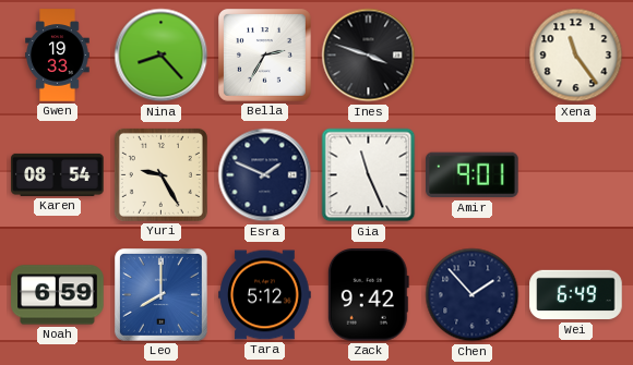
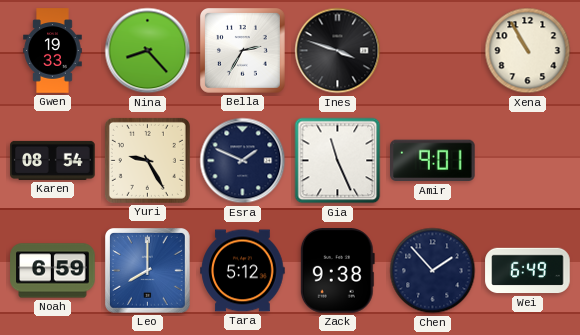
Xena: 11:24 -> 10:55 (528, 51)
Zack: 9:42 -> 9:38 (337, 271)
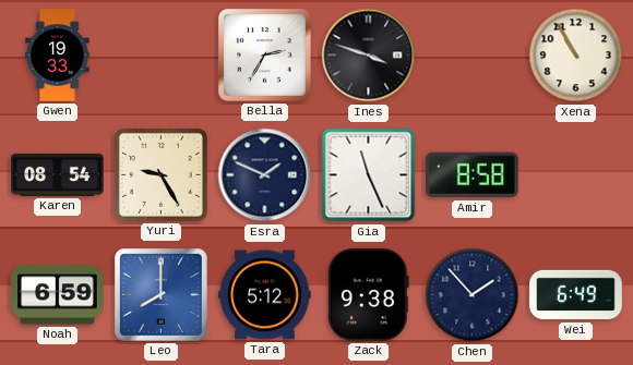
Nina: 8:23 -> none (148, 51)
Amir: 9:01 -> 8:58 (473, 175)
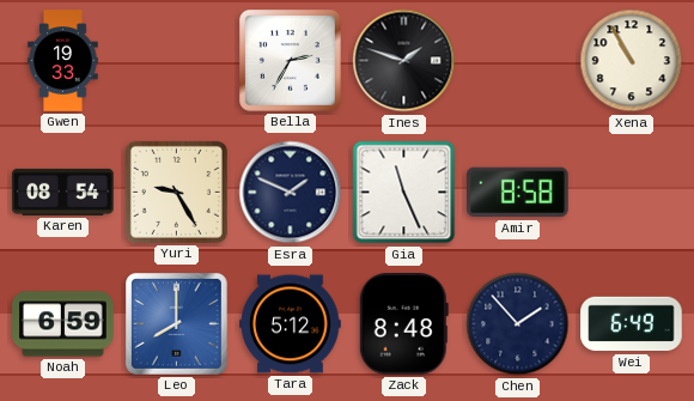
Ines: 3:48 -> 1:48 (404, 61)
Zack: 9:38 -> 8:48 (403, 324)
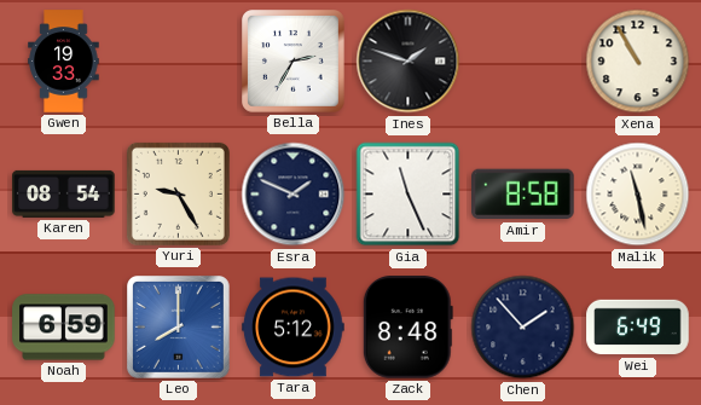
Malik: none -> 11:28 (638, 195)
